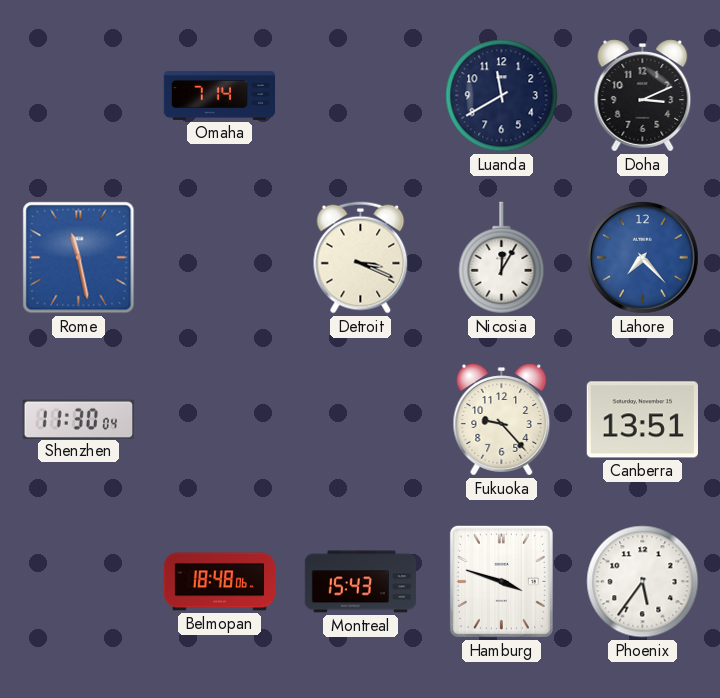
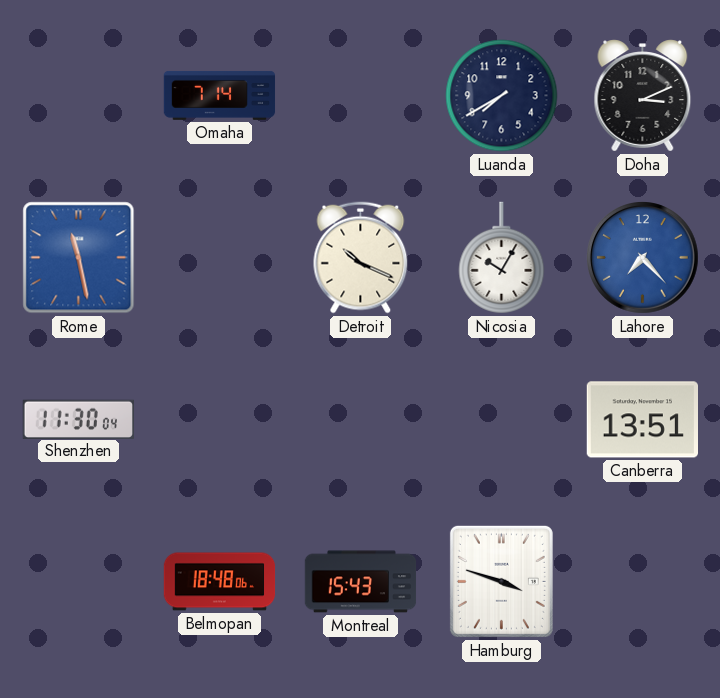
Luanda: 11:40 -> 7:40 (502, 96)
Detroit: 3:19 -> 10:19 (361, 258)
Nicosia: 12:05 -> 10:05 (502, 258)
Fukuoka: 9:23 -> none (502, 420)
Phoenix: 5:36 -> none (643, 582)
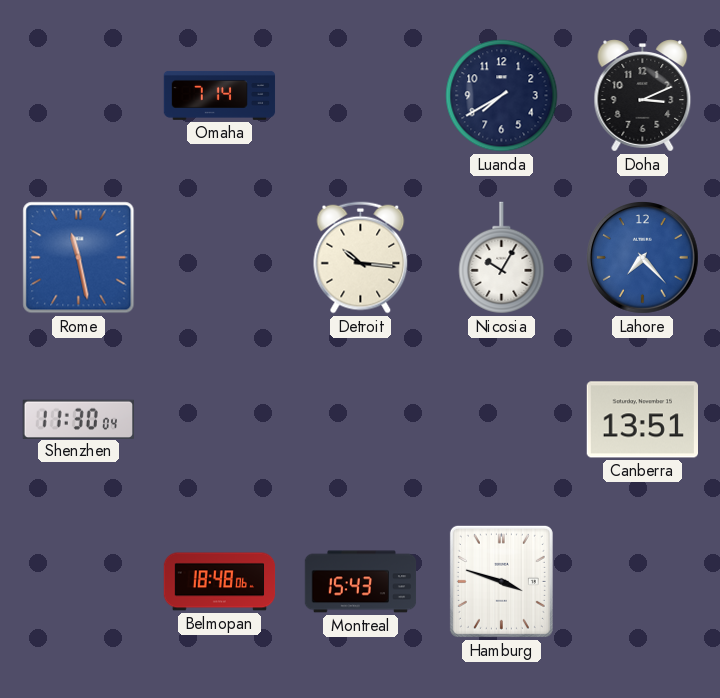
Detroit: 10:19 -> 10:16 (361, 258)
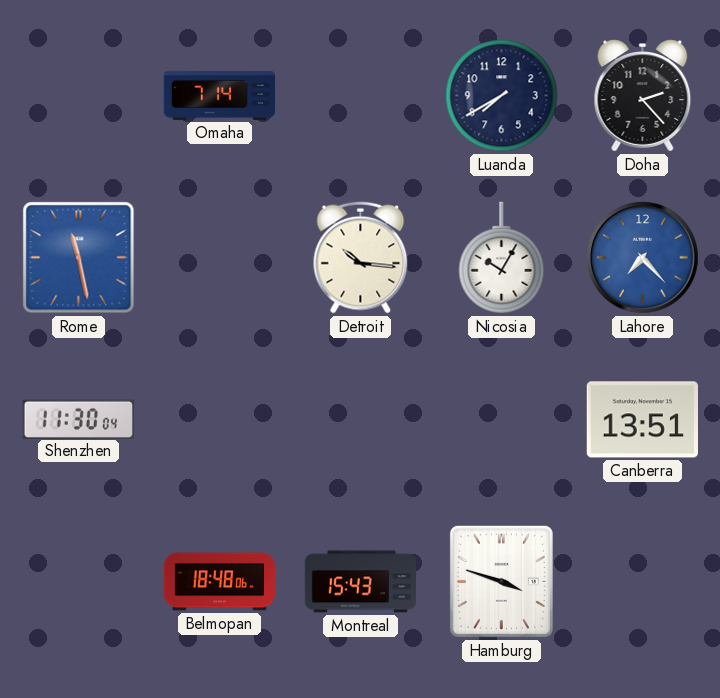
Doha: 3:11 -> 2:23 (643, 96)
